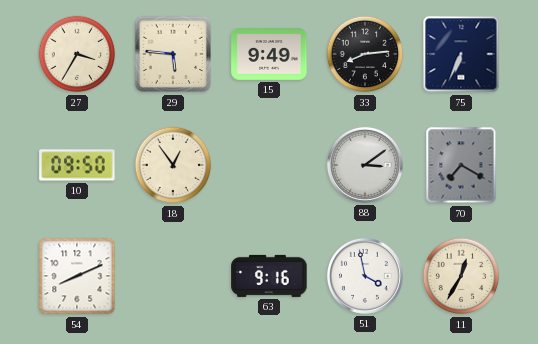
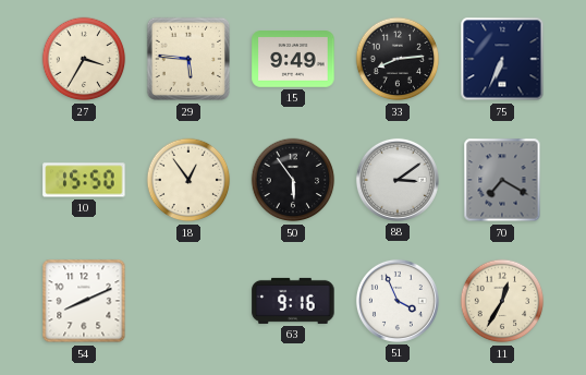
10: 09:50 -> 15:50 (84, 180)
50: none -> 5:54 (293, 180)
51: 3:58 -> 3:56 (398, 301)
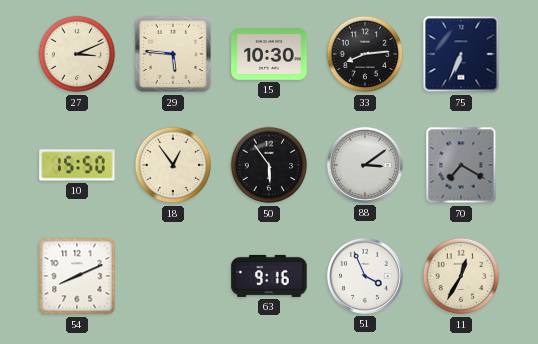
27: 3:35 -> 3:11 (77, 54)
15: 9:49 -> 10:30 (269, 54)
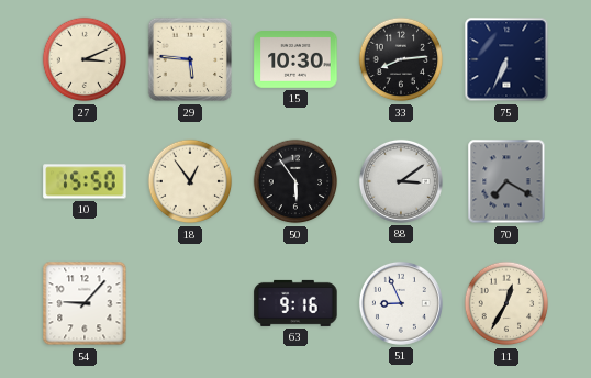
54: 8:11 -> 9:07 (85, 303)
51: 3:56 -> 8:56 (401, 303)
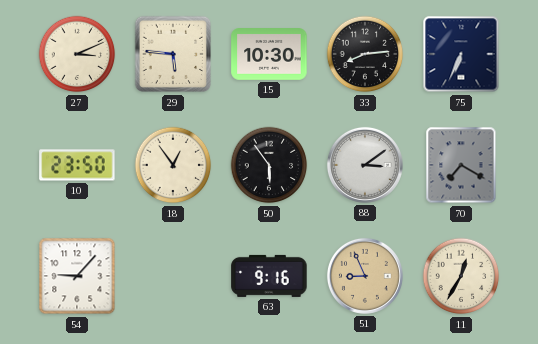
10: 15:50 -> 23:50 (77, 165)
51 dial: white -> champagne (365, 276)
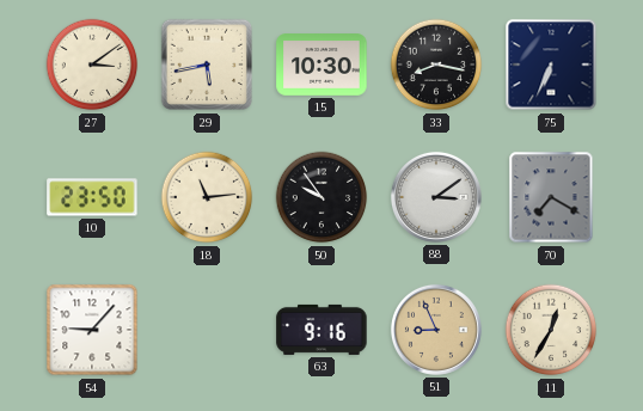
27: 3:11 -> 3:09 (92, 65)
29: 5:46 -> 5:43 (207, 65)
33: 8:14 -> 8:17 (436, 65)
18: 12:54 -> 11:14 (207, 197)
50: 5:54 -> 9:54 (321, 197)
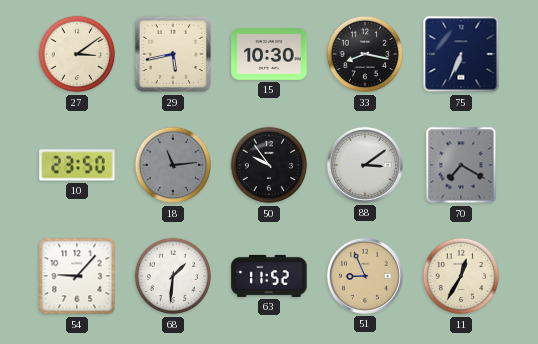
18 dial: cream -> grey (173, 165)
68: none -> 1:31 (173, 276)
63: 9:16 -> 11:52 (269, 276)
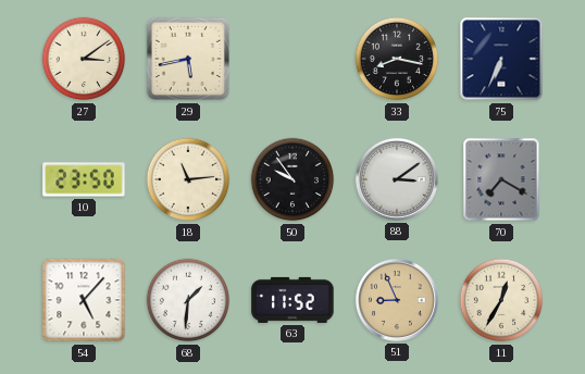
15: 10:30 -> none (269, 54)
18 dial: grey -> cream (188, 179)
54: 9:07 -> 5:07 (84, 300)
